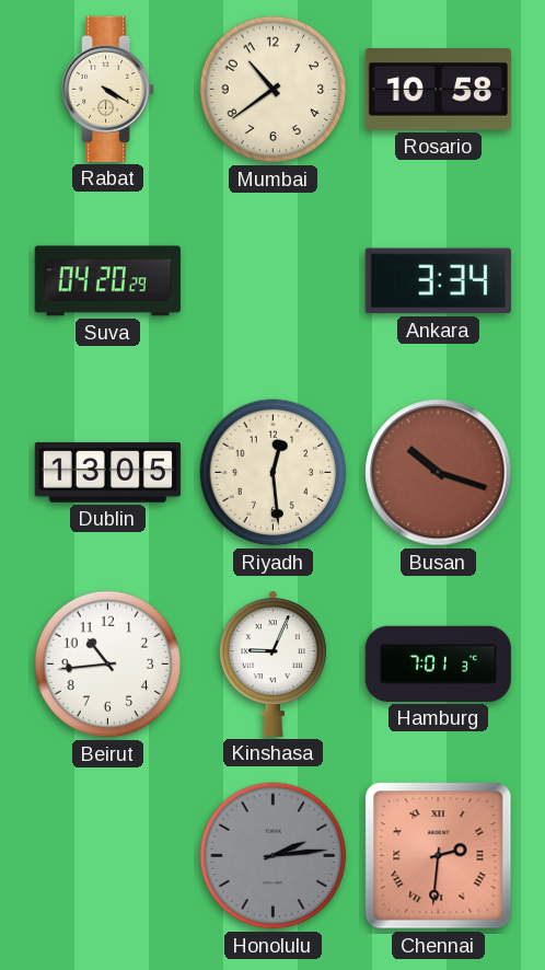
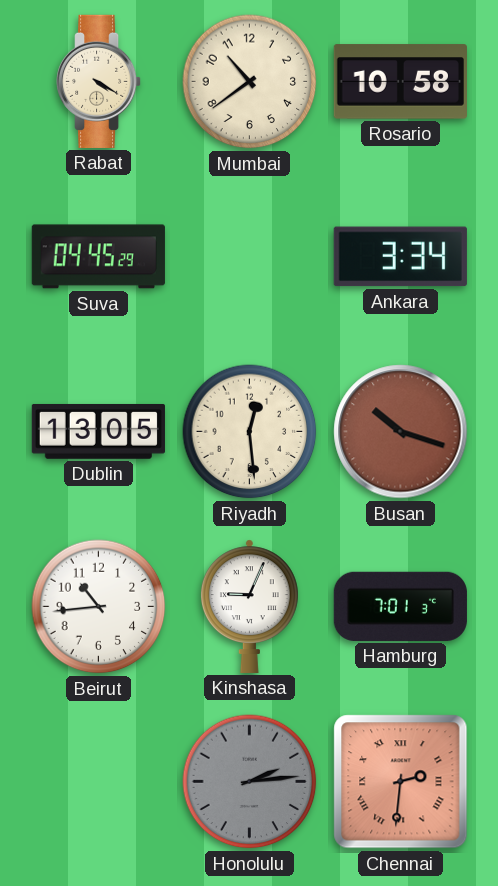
Suva: 04:20 -> 04:45 (98, 257)
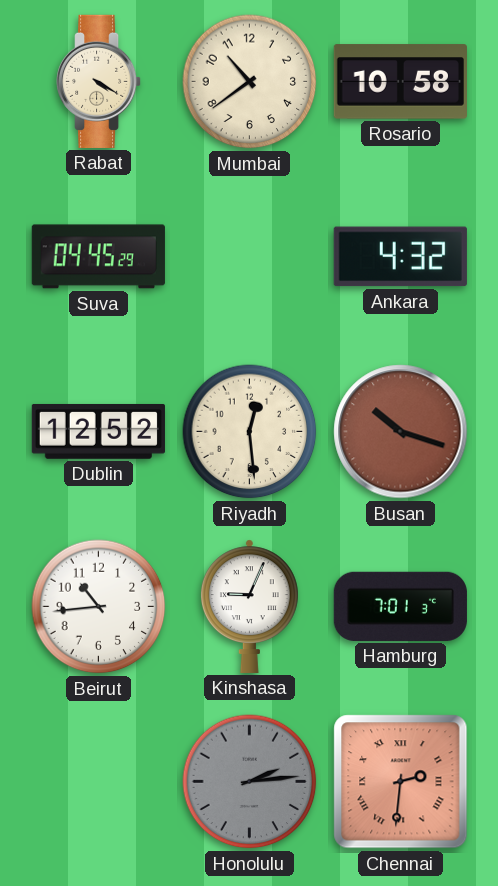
Ankara: 3:34 -> 4:32 (400, 257)
Dublin: 13:05 -> 12:52 (98, 431)
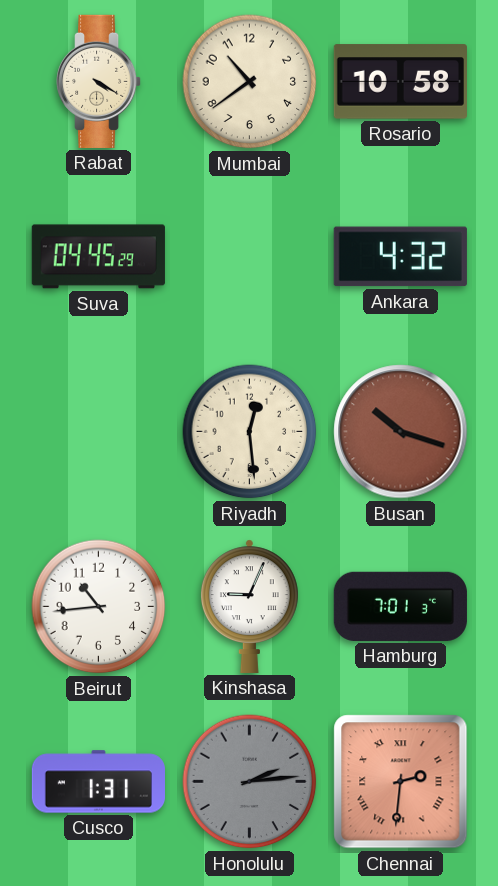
Dublin: 12:52 -> none (98, 431)
Cusco: none -> 1:31 (98, 782)
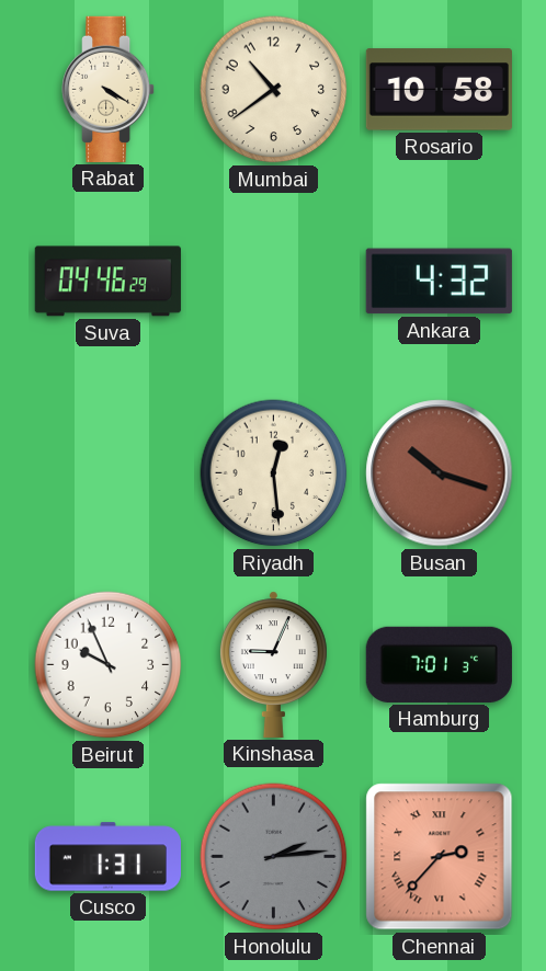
Suva: 04:45 -> 04:46 (107, 282)
Beirut: 10:44 -> 9:56 (109, 665)
Chennai: 2:31 -> 2:37 (440, 857)
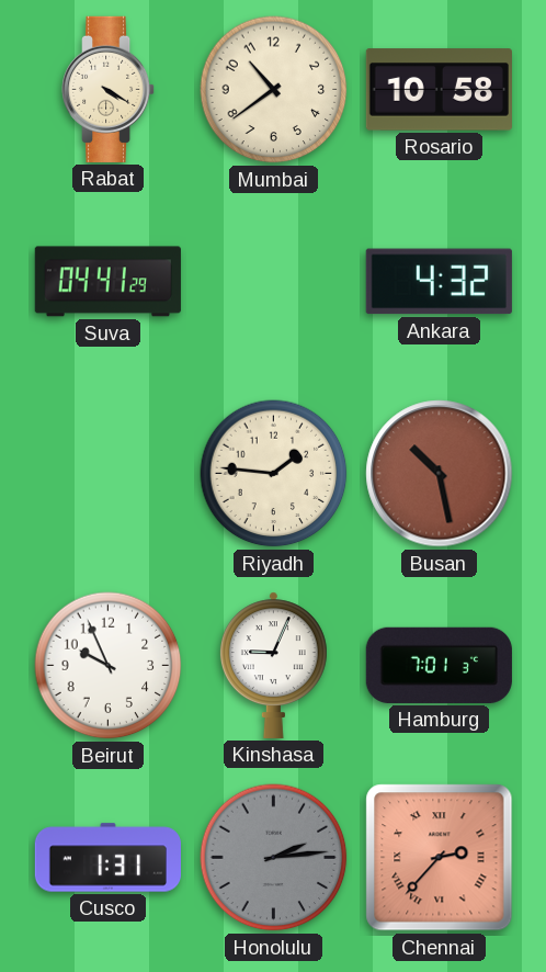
Suva: 04:46 -> 04:41 (107, 282)
Riyadh: 12:29 -> 1:46 (274, 474)
Busan: 10:18 -> 10:28 (440, 474)
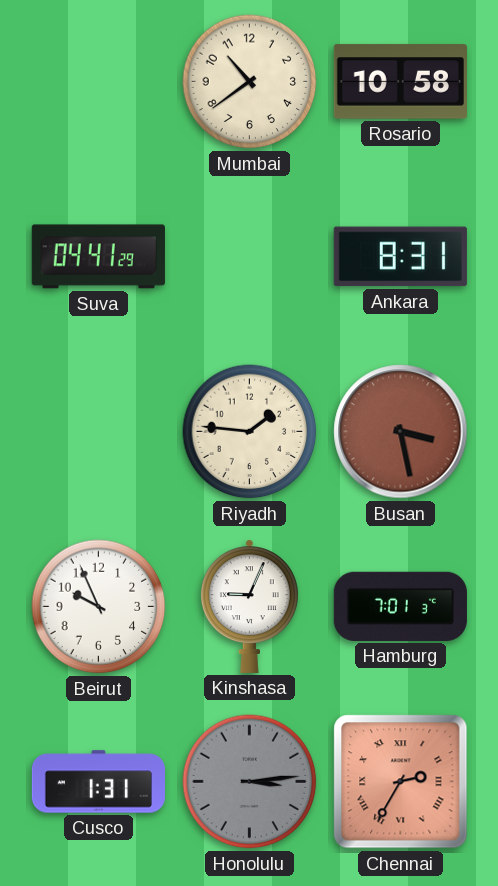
Rabat: 4:20 -> none (110, 89)
Ankara: 4:32 -> 8:31 (400, 257)
Busan: 10:28 -> 3:28 (401, 432)
Honolulu: 2:14 -> 3:14 (250, 782)
Chennai: 2:37 -> 2:35 (401, 782)
